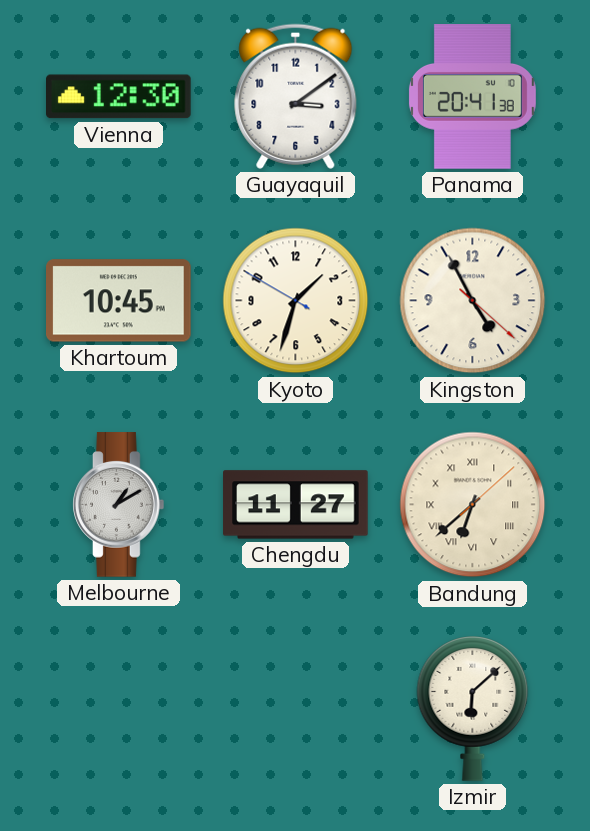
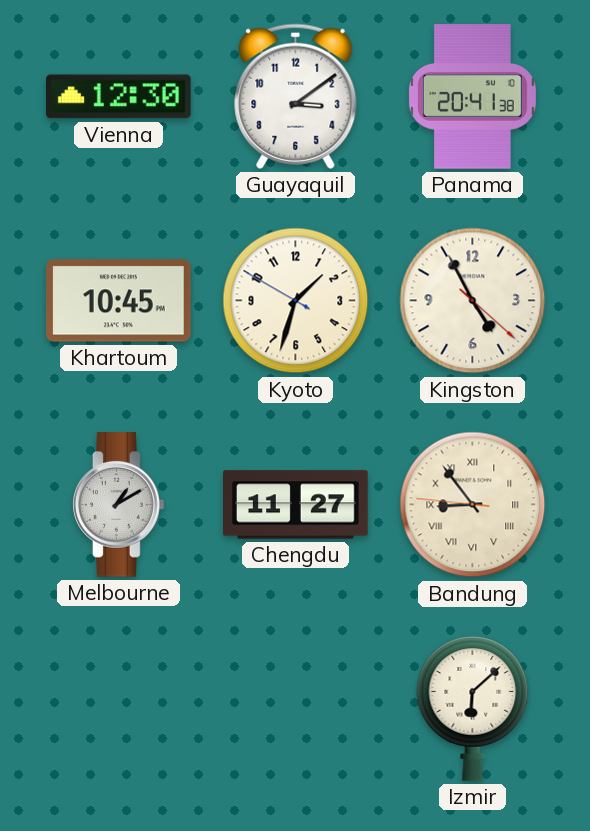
Bandung: 6:38 -> 8:53 (473, 505)
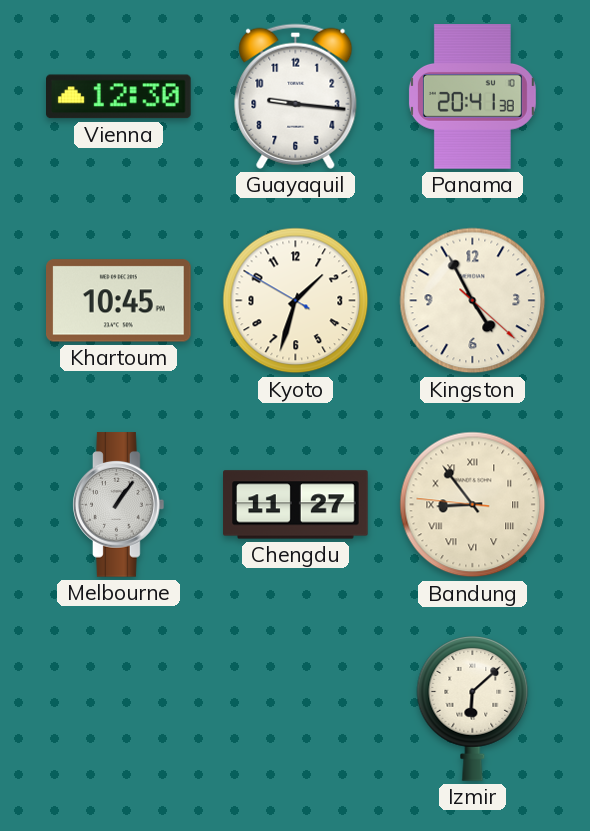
Guayaquil: 3:09 -> 9:16 (296, 96)
Melbourne: 1:10 -> 1:06 (119, 505)
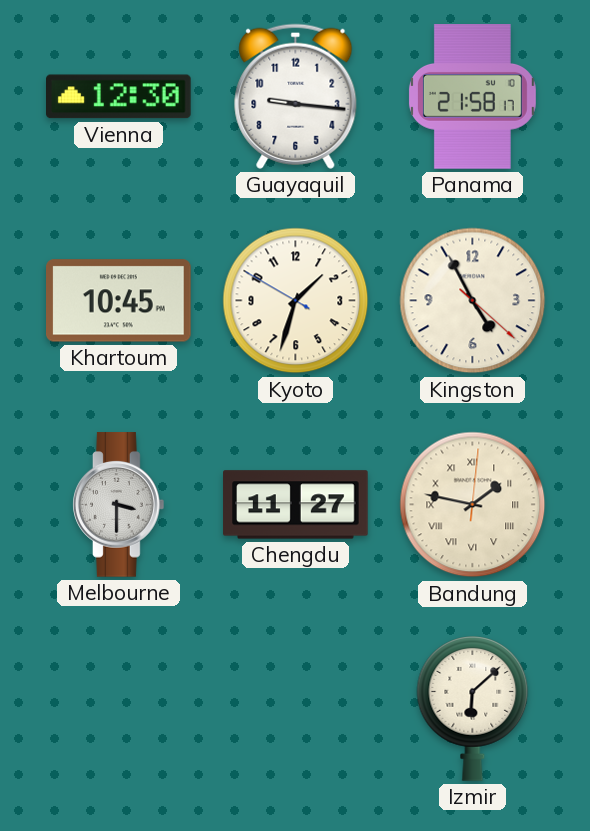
Panama: 20:41 -> 21:58 (472, 97)
Melbourne: 1:06 -> 3:30 (119, 505)
Bandung: 8:53 -> 1:47 (473, 505)
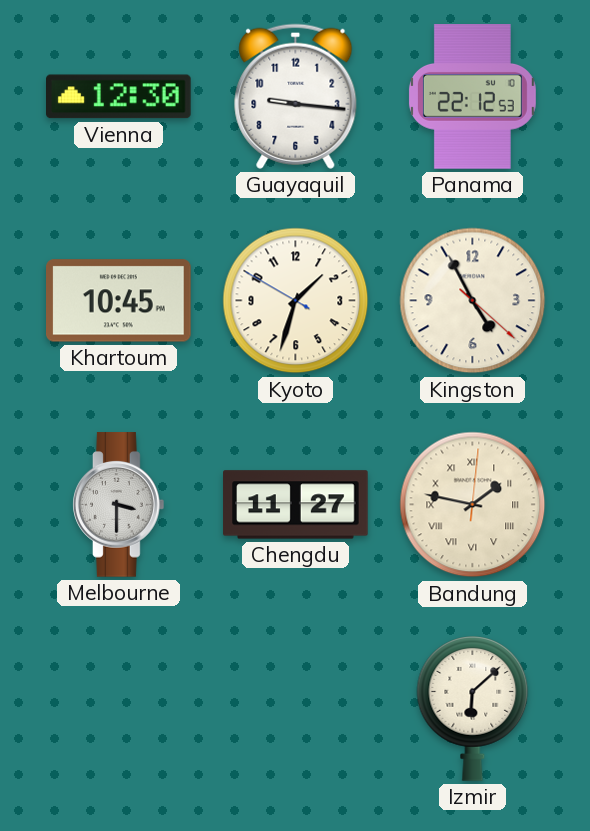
Panama: 21:58 -> 22:12 (472, 97)
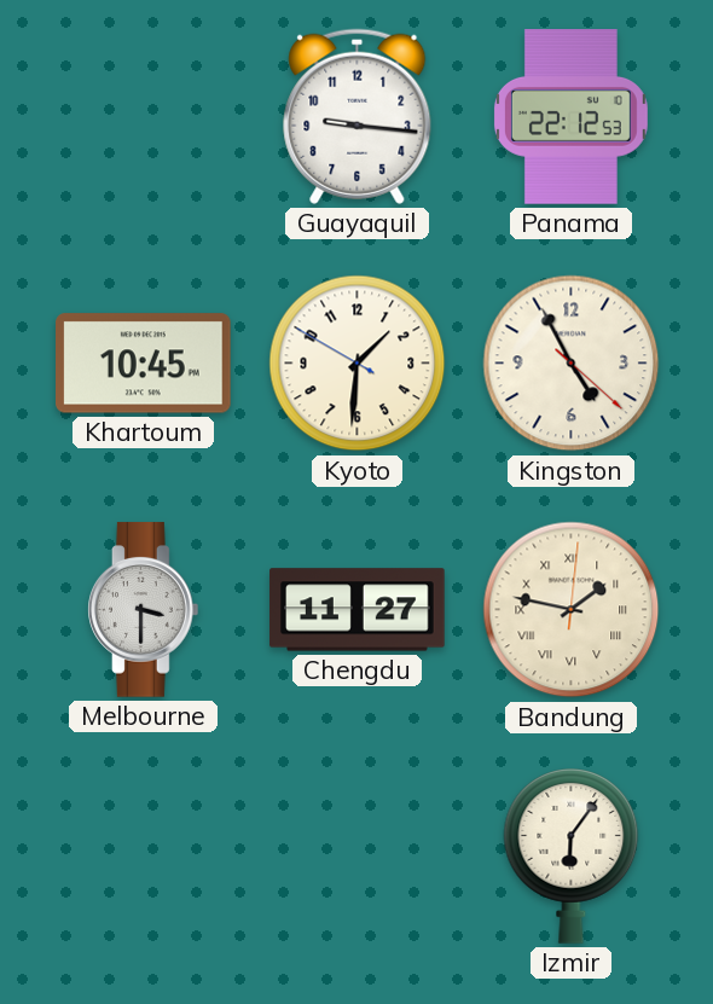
Vienna: 12:30 -> none (119, 97)
Kyoto: 1:32 -> 1:30 (358, 364)
Izmir: 6:08 -> 6:06 (572, 857)
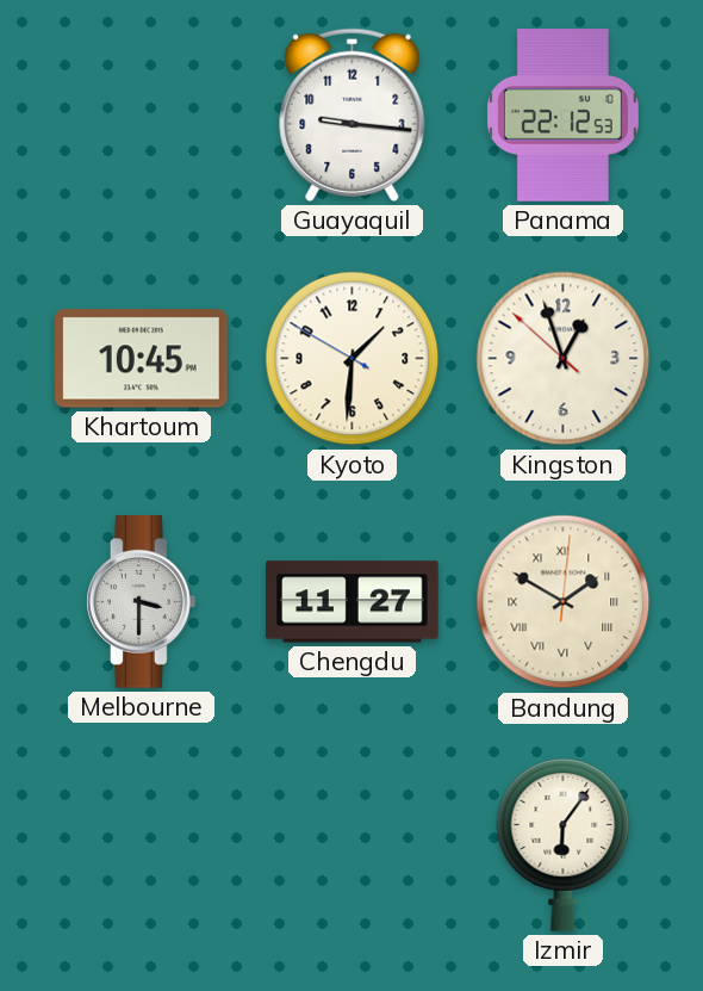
Kingston: 4:55 -> 12:56 (564, 359)
Bandung: 1:47 -> 1:50 (564, 602)
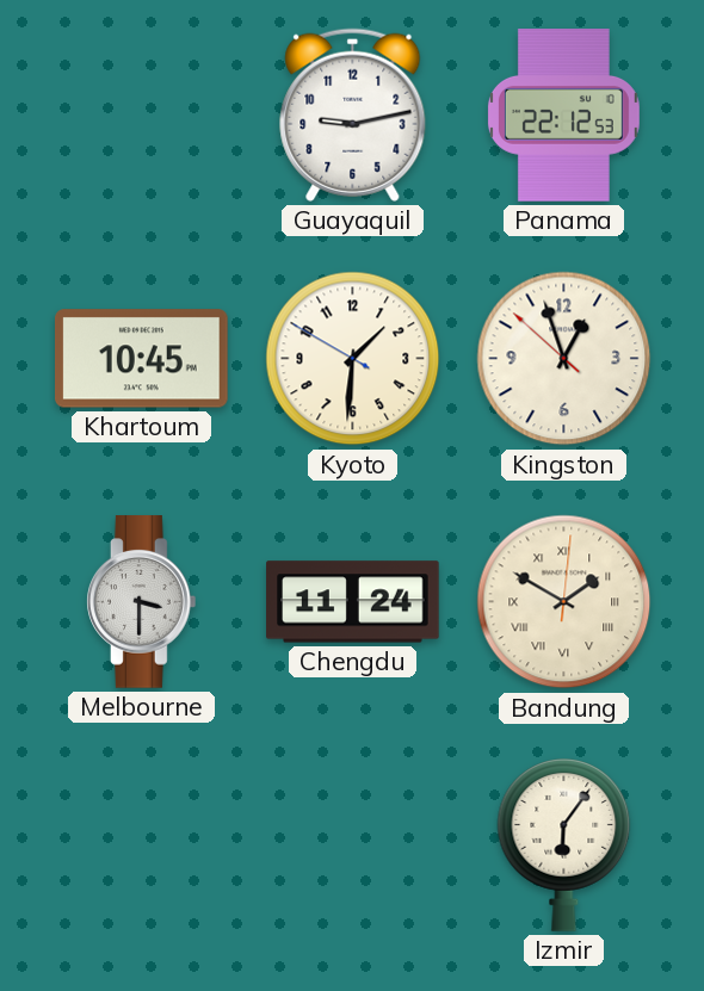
Guayaquil: 9:16 -> 9:13 (353, 114)
Chengdu: 11:27 -> 11:24 (353, 602)
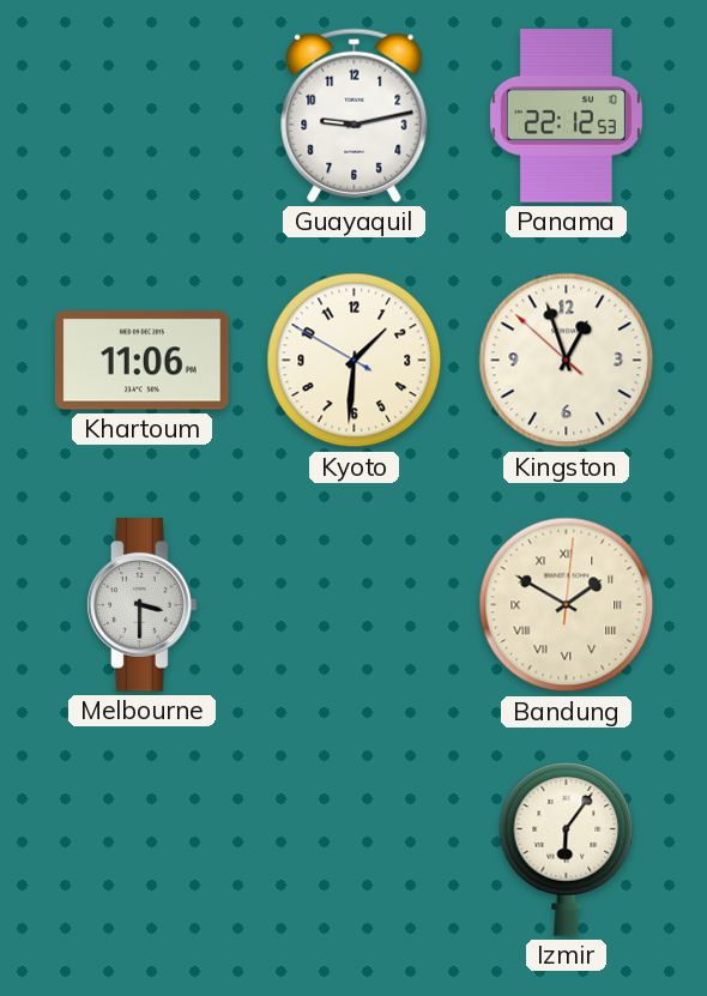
Khartoum: 10:45 -> 11:06 (143, 361)
Chengdu: 11:24 -> none (353, 602)
